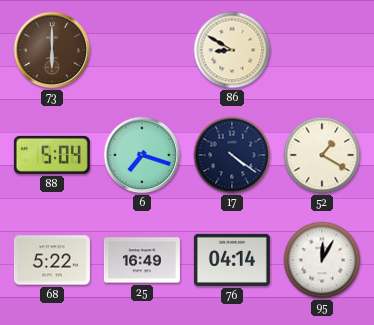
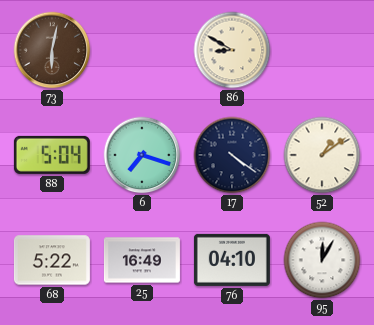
73: 6:00 -> 6:02 (52, 50)
52: 1:20 -> 1:09 (322, 155)
76: 04:14 -> 04:10 (232, 260)
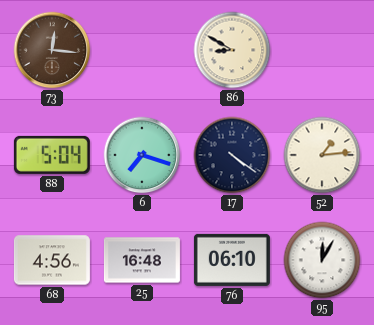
73: 6:02 -> 12:16 (52, 50)
52: 1:09 -> 1:14 (322, 155)
68: 5:22 -> 4:56 (52, 260)
25: 16:49 -> 16:48 (142, 260)
76: 04:10 -> 06:10 (232, 260)
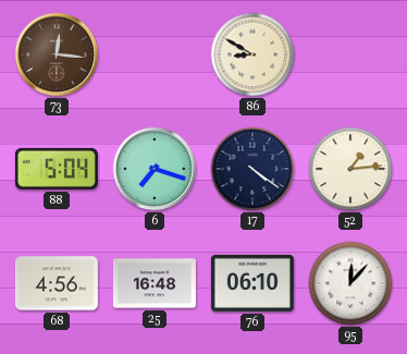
95: 12:05 -> 12:07 (350, 283)
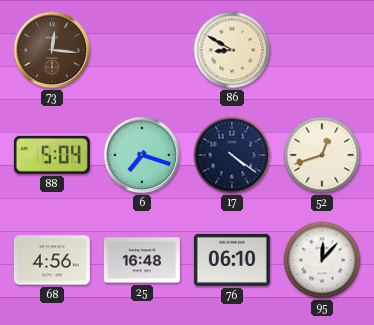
52: 1:14 -> 12:42 (322, 155)
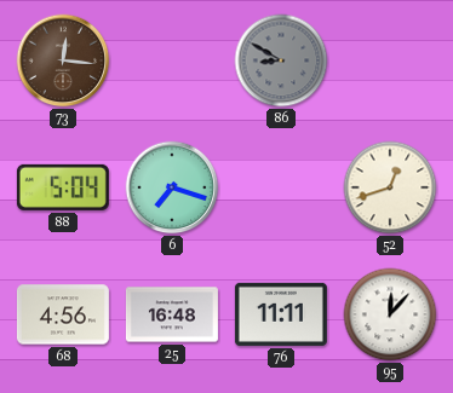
86 dial: cream -> grey (281, 60)
17: 4:21 -> none (232, 155)
76: 06:10 -> 11:11 (281, 314)
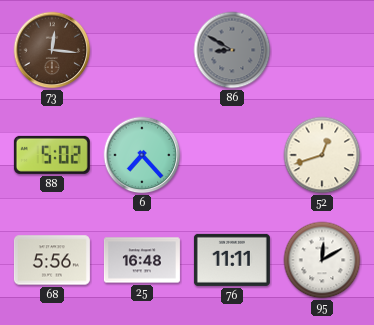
88: 5:04 -> 5:02 (52, 155)
6: 7:18 -> 7:23 (142, 155)
68: 4:56 -> 5:56 (52, 260)
95: 12:07 -> 12:10 (322, 260)
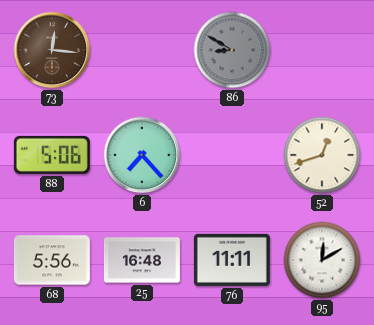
88: 5:02 -> 5:06 (52, 155)
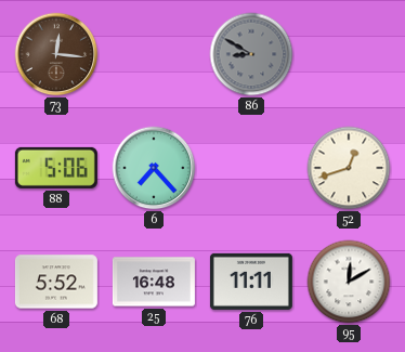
68: 5:56 -> 5:52 (56, 282)
